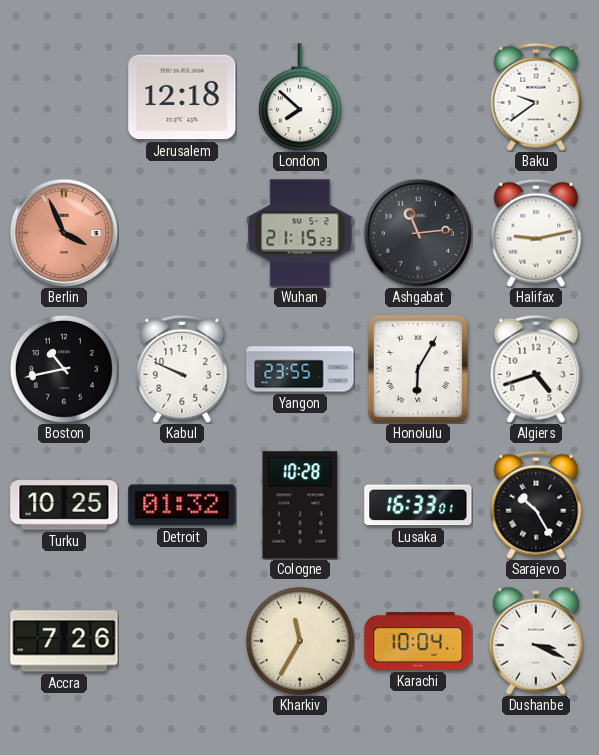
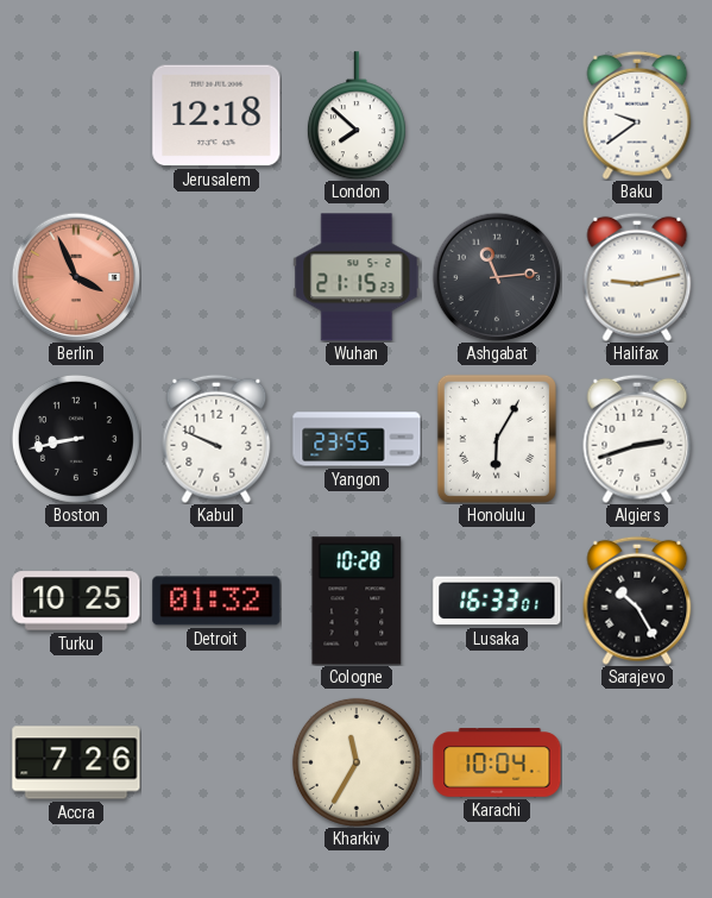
Boston: 10:43 -> 8:43 (76, 439)
Algiers: 4:42 -> 2:42 (637, 439)
Dushanbe: 3:19 -> none (536, 641)
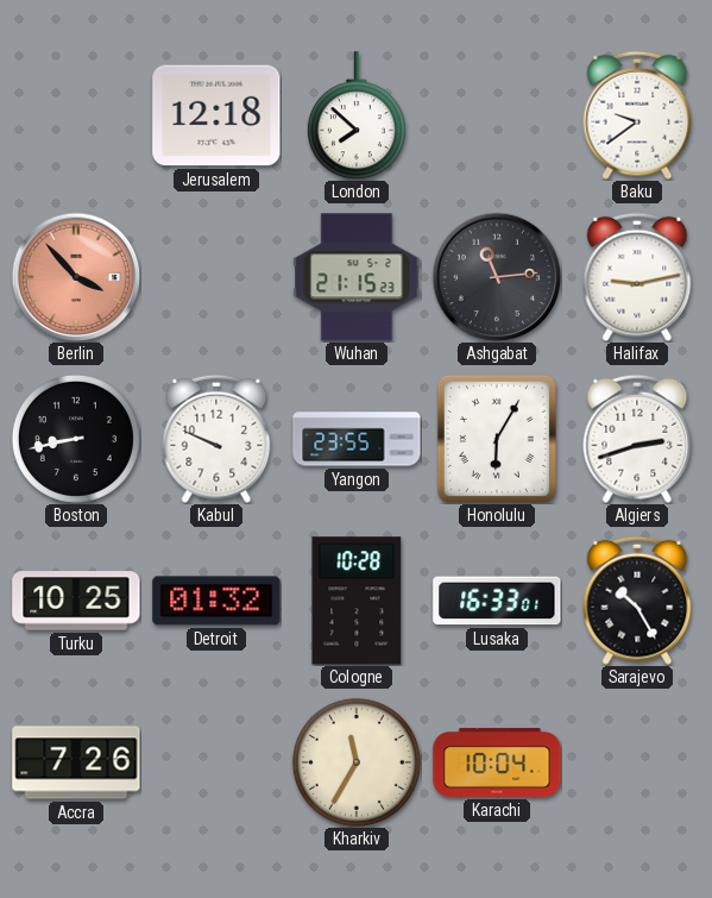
Berlin: 3:56 -> 3:53 (76, 277)
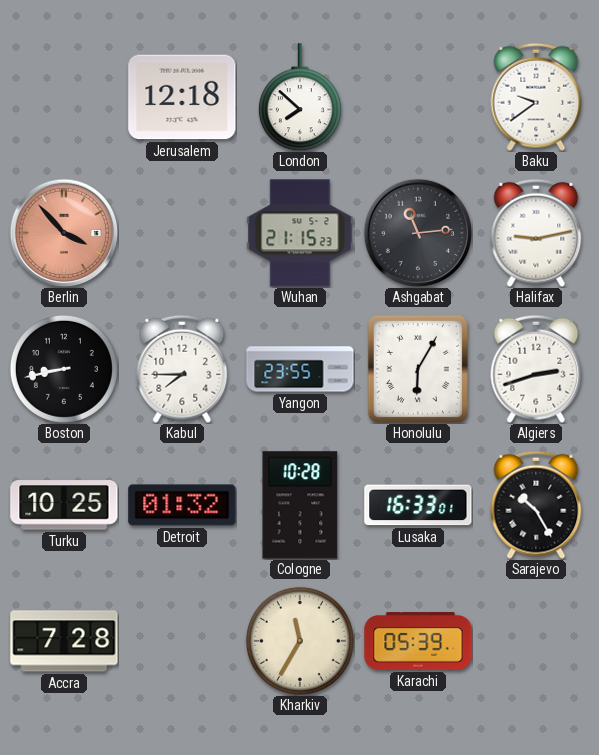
Kabul: 9:49 -> 7:45 (182, 369)
Accra: 7:26 -> 7:28 (64, 641)
Karachi: 10:04 -> 05:39 (418, 641)
